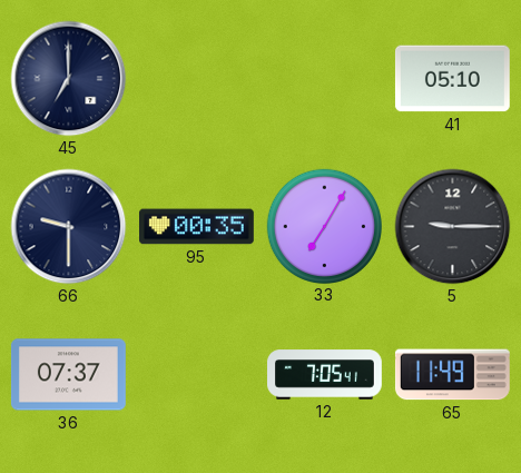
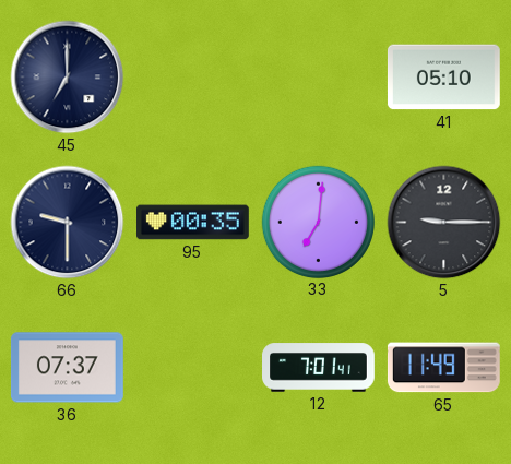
33: 7:05 -> 7:01 (318, 222)
12: 7:05 -> 7:01 (319, 368)
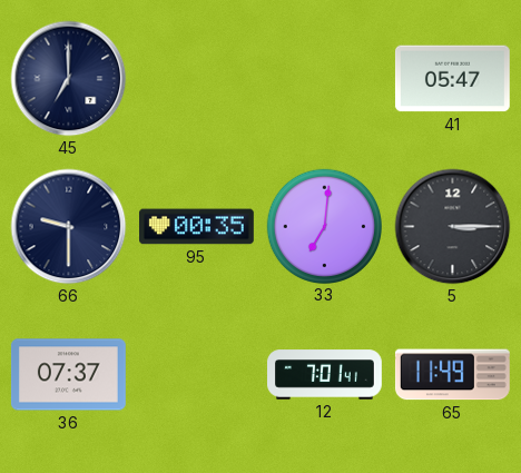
41: 05:10 -> 05:47 (452, 79)
5: 9:15 -> 3:15 (453, 227)
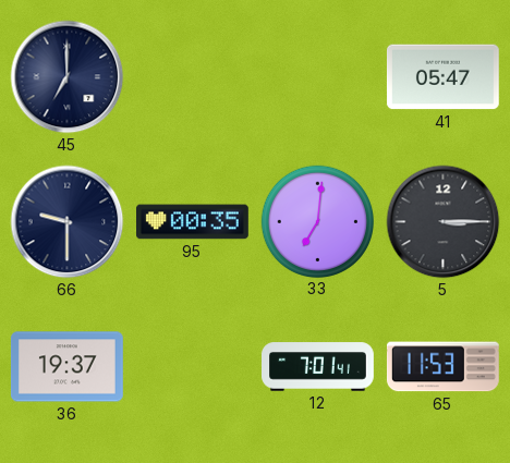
36: 07:37 -> 19:37 (66, 367)
65: 11:49 -> 11:53 (442, 367)
